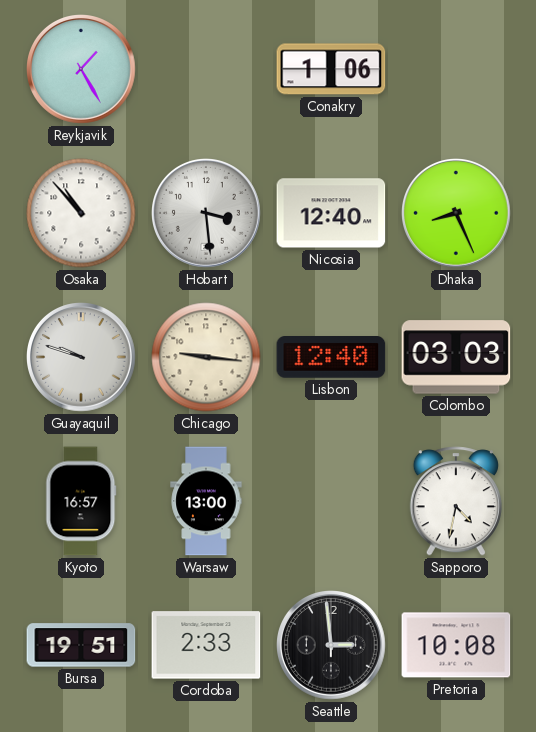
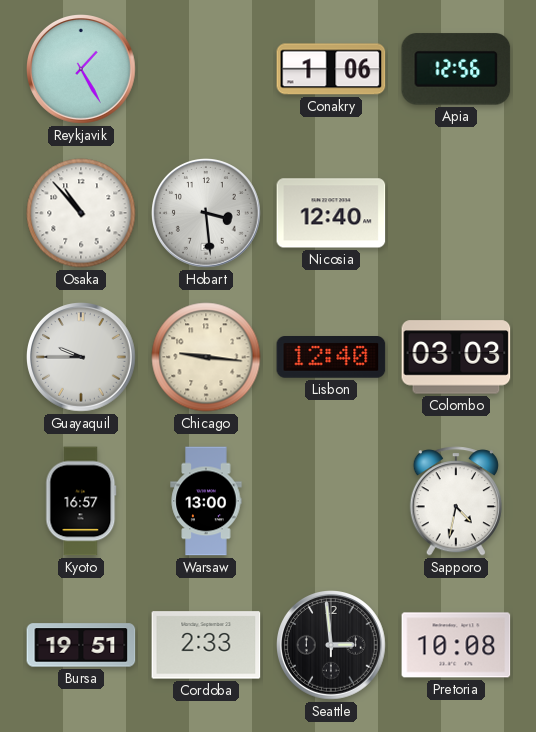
Apia: none -> 12:56 (456, 69)
Dhaka: 8:26 -> none (457, 214)
Guayaquil: 9:48 -> 9:45 (82, 358)
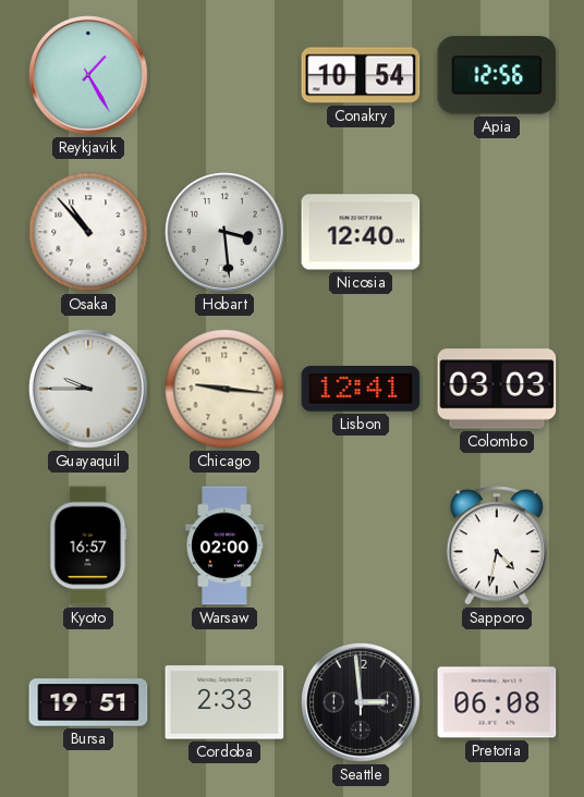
Conakry: 1:06 -> 10:54 (361, 75)
Lisbon: 12:40 -> 12:41 (361, 389)
Warsaw: 13:00 -> 02:00 (224, 545)
Pretoria: 10:08 -> 06:08 (497, 702)
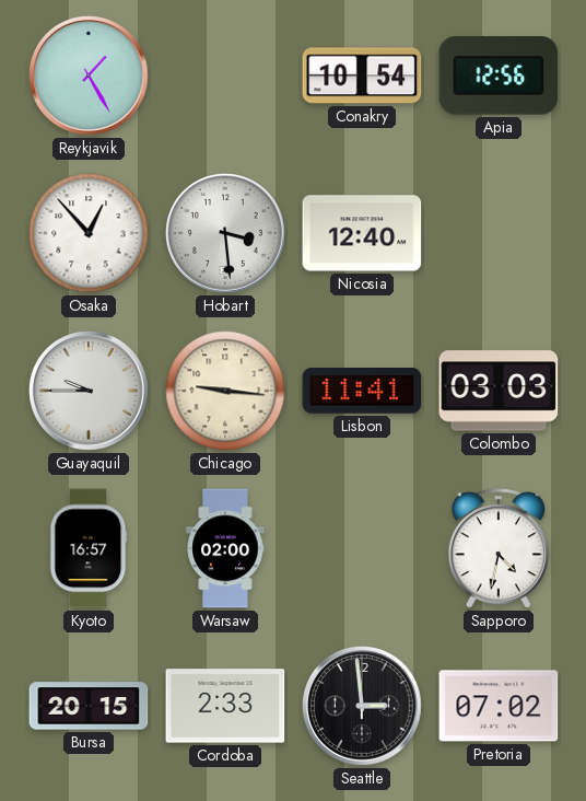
Osaka: 10:53 -> 12:53 (89, 233)
Lisbon: 12:41 -> 11:41 (362, 391)
Bursa: 19:51 -> 20:15 (89, 706)
Pretoria: 06:08 -> 07:02 (499, 706)
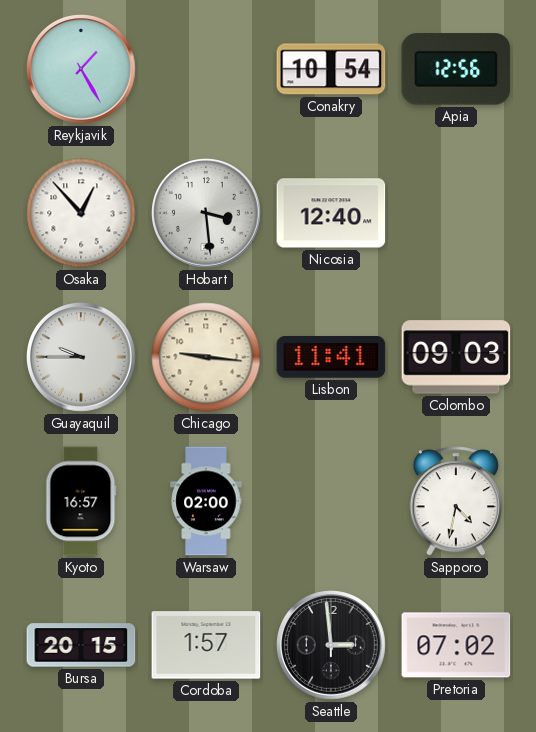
Colombo: 03:03 -> 09:03 (456, 357)
Cordoba: 2:33 -> 1:57 (206, 645)
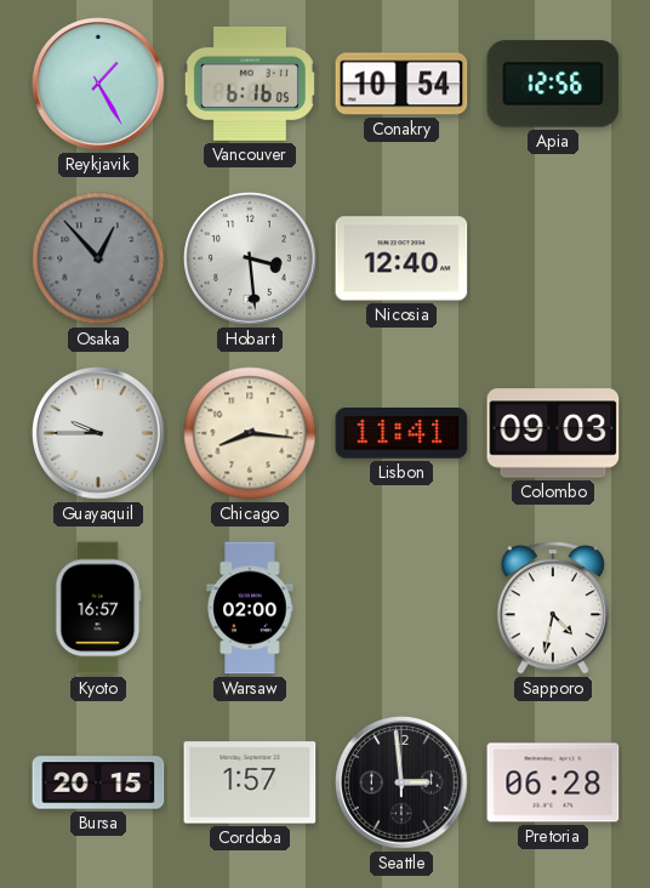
Vancouver: none -> 6:16 (250, 84)
Osaka dial: white -> grey (98, 258)
Chicago: 9:16 -> 8:16 (250, 433)
Pretoria: 07:02 -> 06:28 (553, 782)
